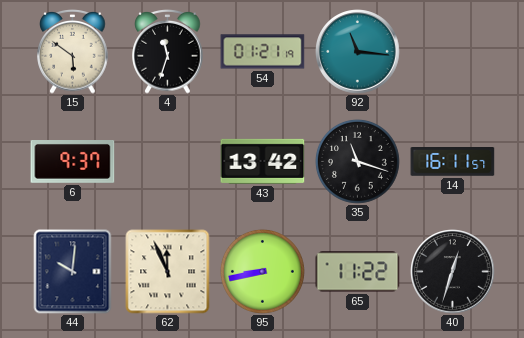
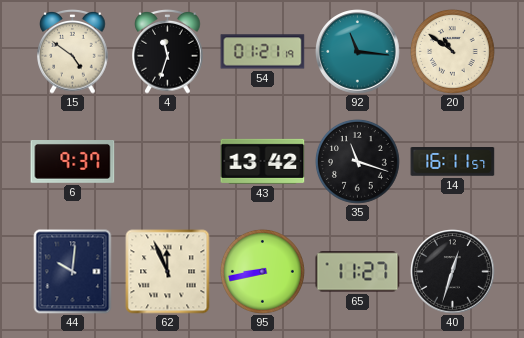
15: 5:51 -> 4:51 (73, 52)
20: none -> 10:51 (453, 52)
65: 11:22 -> 11:27 (358, 272)
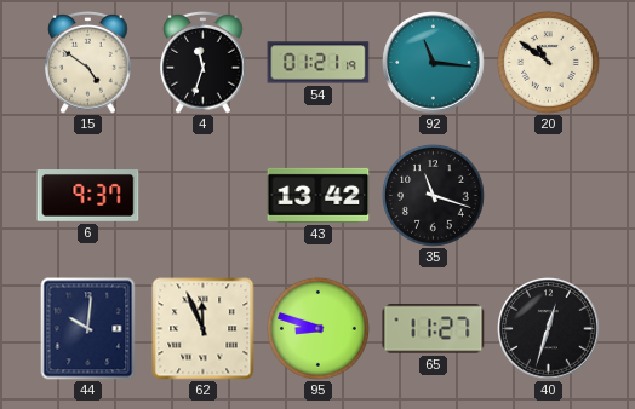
14: 16:11 -> none (453, 162)
95: 8:43 -> 8:48 (319, 329)
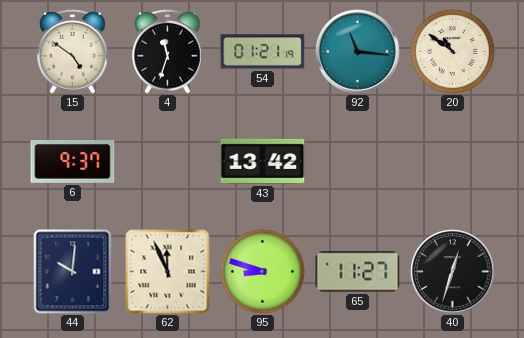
35: 11:18 -> none (434, 196)
